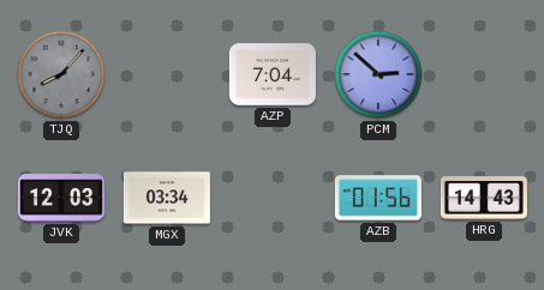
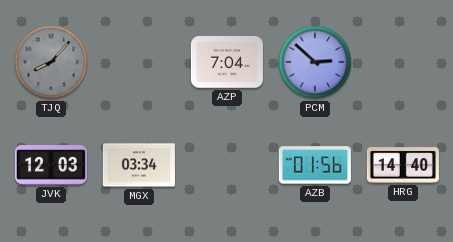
HRG: 14:43 -> 14:40 (403, 165)
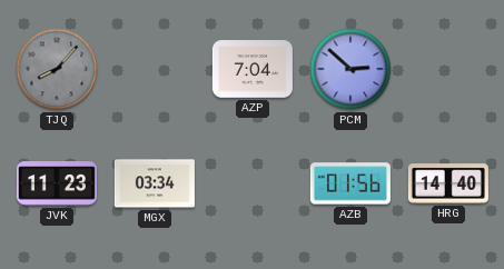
JVK: 12:03 -> 11:23 (57, 183)
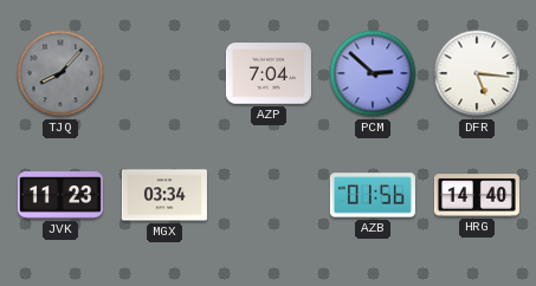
DFR: none -> 5:16 (477, 73)
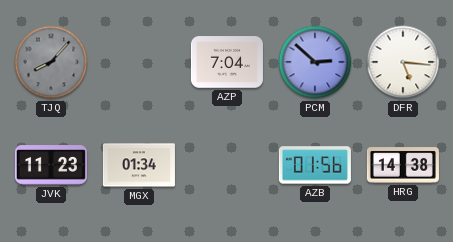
MGX: 03:34 -> 01:34 (139, 165)
HRG: 14:40 -> 14:38 (403, 165)
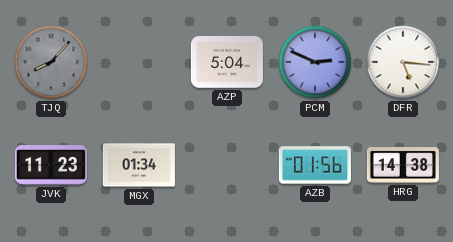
AZP: 7:04 -> 5:04 (227, 62)
PCM: 2:52 -> 2:49 (315, 62)
